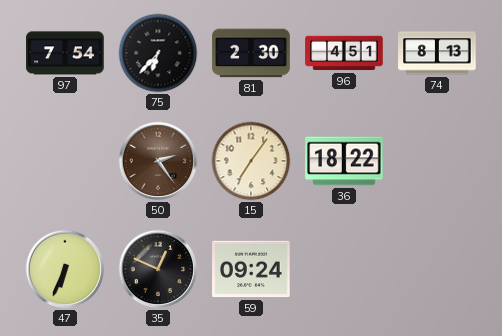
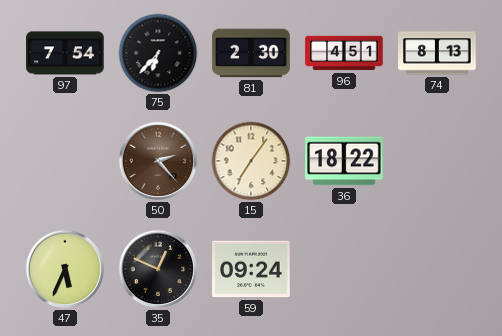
50: 2:24 -> 2:23 (158, 161)
47: 6:34 -> 5:34 (65, 269)
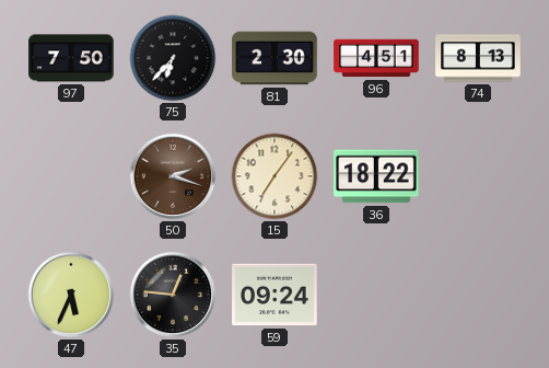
97: 7:54 -> 7:50 (71, 58)
50: 2:23 -> 2:18 (173, 176)
35: 12:49 -> 12:46 (173, 295)
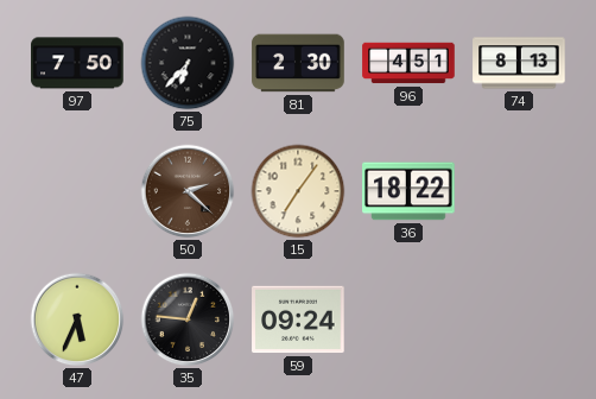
50: 2:18 -> 2:22 (188, 191)
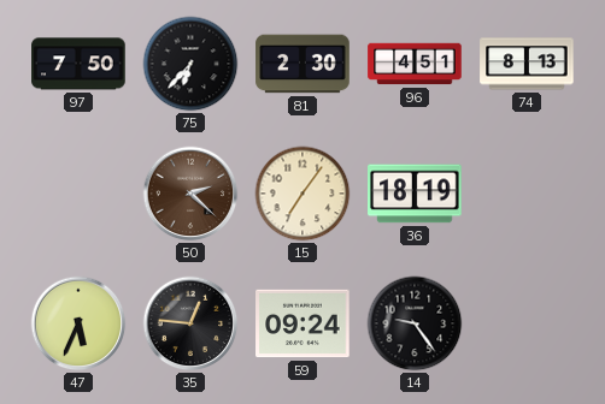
36: 18:22 -> 18:19 (415, 194)
14: none -> 9:24 (415, 323)
